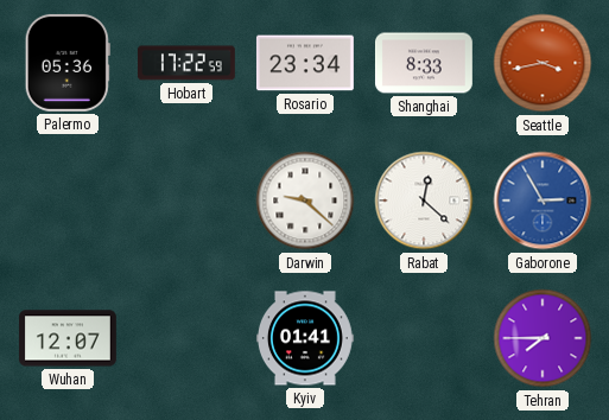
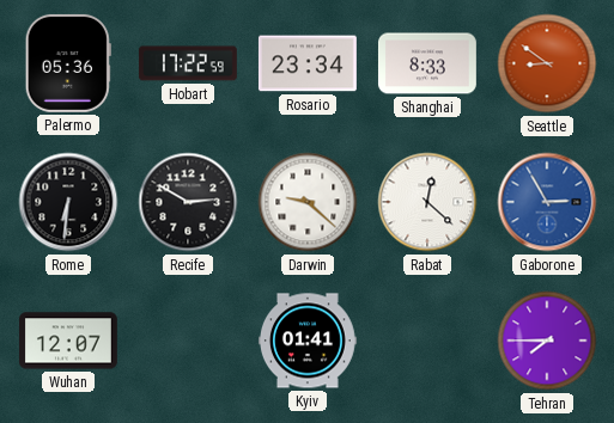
Seattle: 3:43 -> 8:51 (547, 63)
Rome: none -> 6:31 (68, 202)
Recife: none -> 2:50 (188, 202)
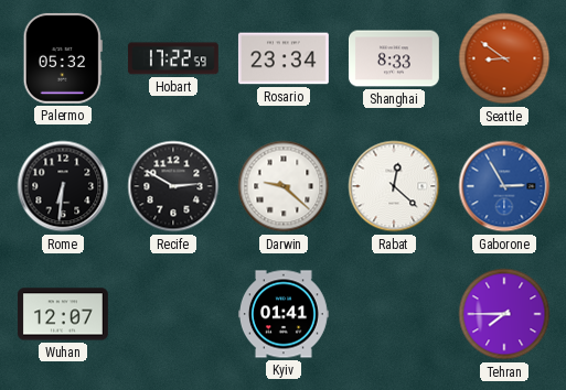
Palermo: 05:36 -> 05:32 (63, 58)
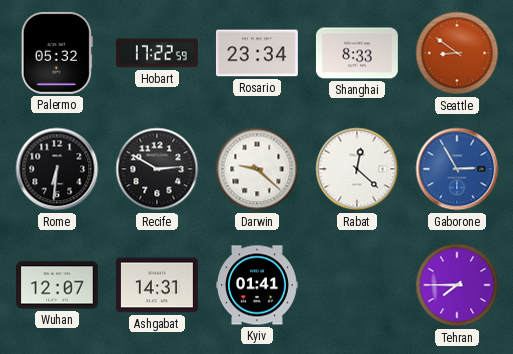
Ashgabat: none -> 14:31 (157, 285)
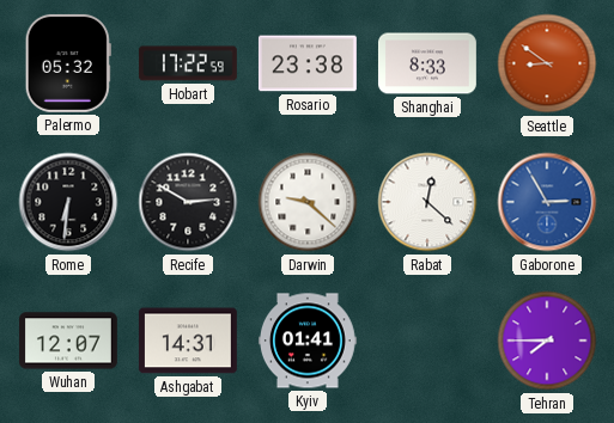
Rosario: 23:34 -> 23:38 (308, 63)
